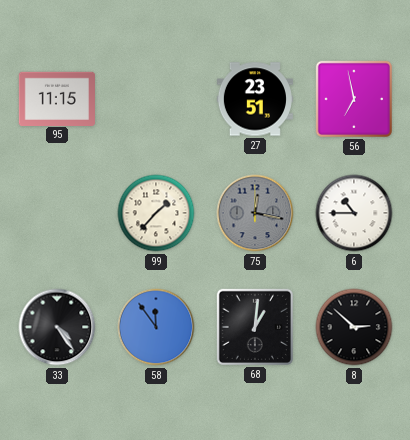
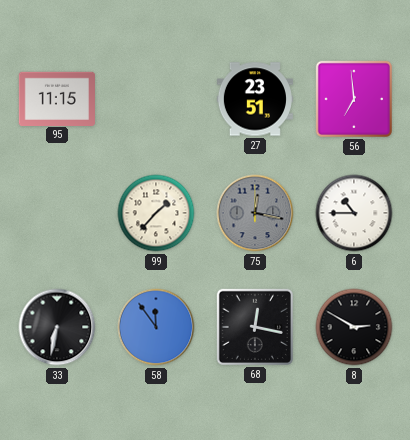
56: 6:58 -> 6:59 (354, 99)
33: 4:24 -> 6:32 (57, 327)
68: 1:01 -> 12:17 (255, 327)
8: 2:52 -> 2:50 (354, 327)
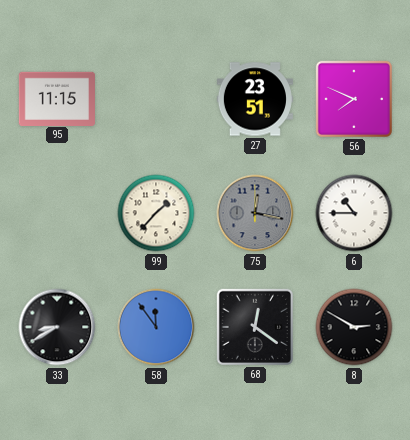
56: 6:59 -> 7:49 (354, 99)
33: 6:32 -> 8:40 (57, 327)
68: 12:17 -> 12:21 (255, 327)
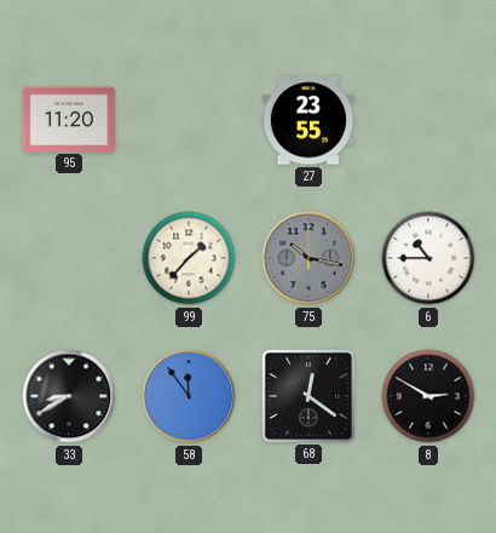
95: 11:15 -> 11:20 (69, 119)
27: 23:51 -> 23:55 (308, 120)
56: 7:49 -> none (354, 99)
75: 12:17 -> 10:17 (308, 258)
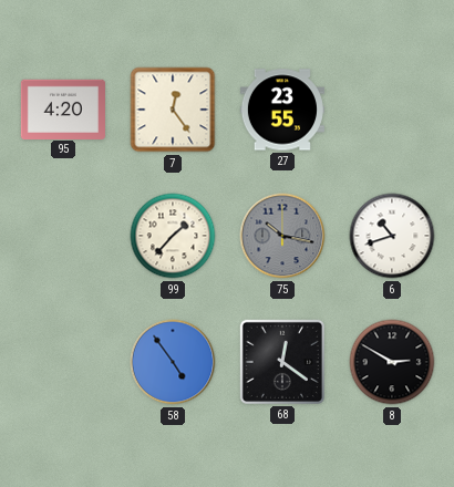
95: 11:20 -> 4:20 (63, 108)
7: none -> 12:24 (173, 110)
6: 10:45 -> 10:42 (392, 236)
33: 8:40 -> none (69, 396)
58: 11:54 -> 4:54 (173, 362)
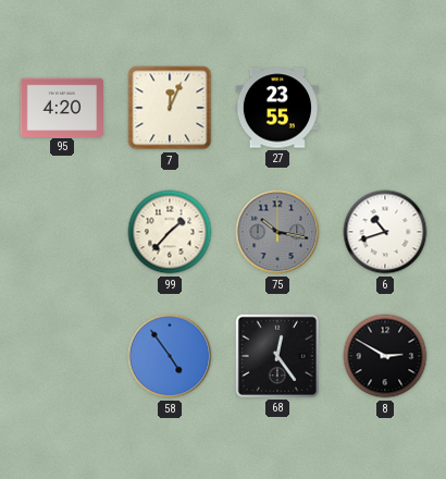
7: 12:24 -> 12:04 (170, 108)
68: 12:21 -> 12:24 (277, 356)
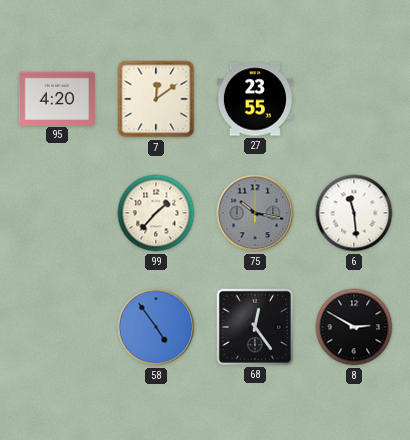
7: 12:04 -> 12:09 (156, 99)
6: 10:42 -> 11:29 (354, 213)
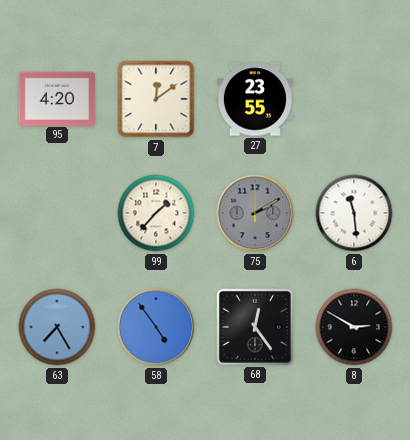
75: 10:17 -> 2:10 (255, 213)
63: none -> 7:25 (57, 327)
